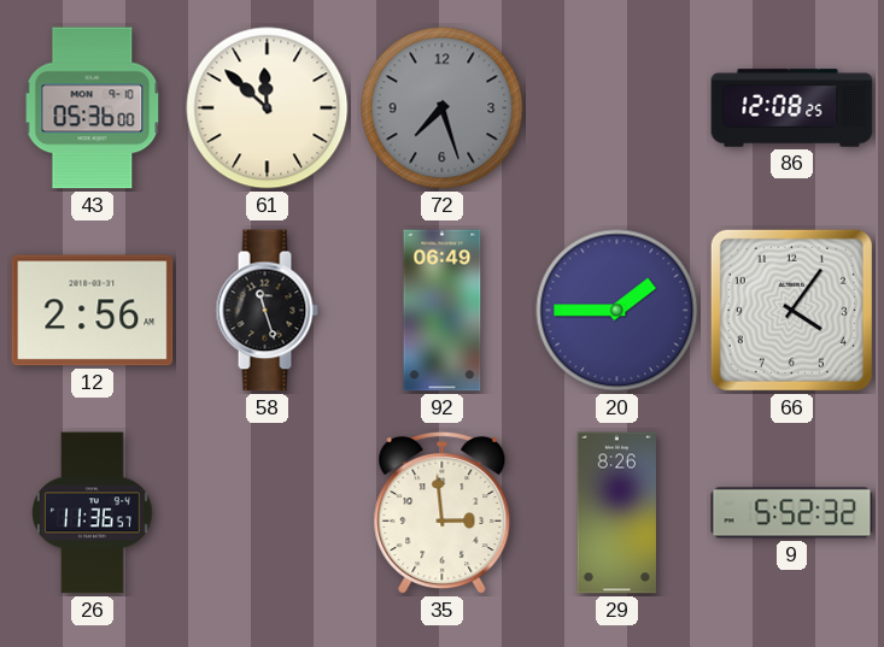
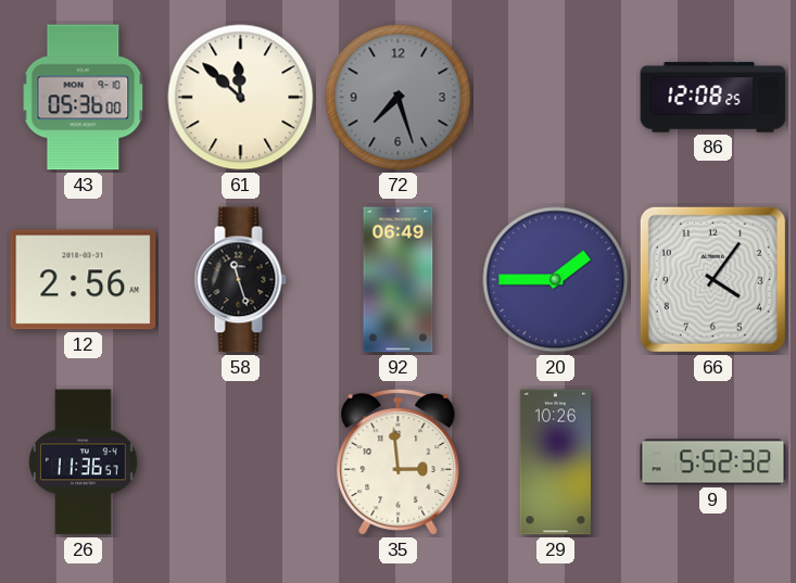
29: 8:26 -> 10:26 (555, 462)
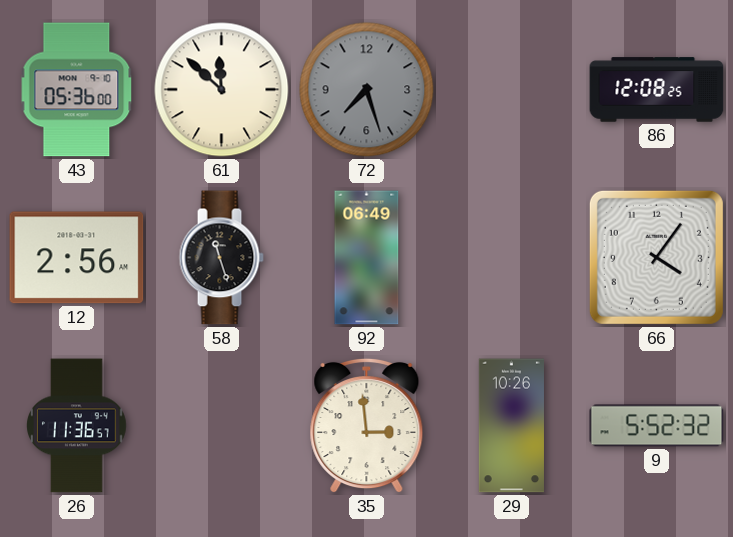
20: 1:45 -> none (556, 280)
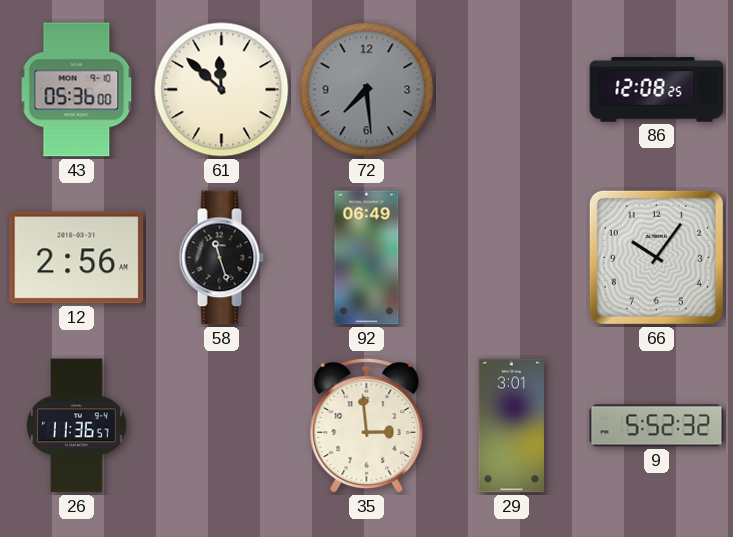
72: 7:27 -> 7:29 (367, 90)
66: 4:06 -> 10:06 (656, 257)
29: 10:26 -> 3:01 (511, 426)
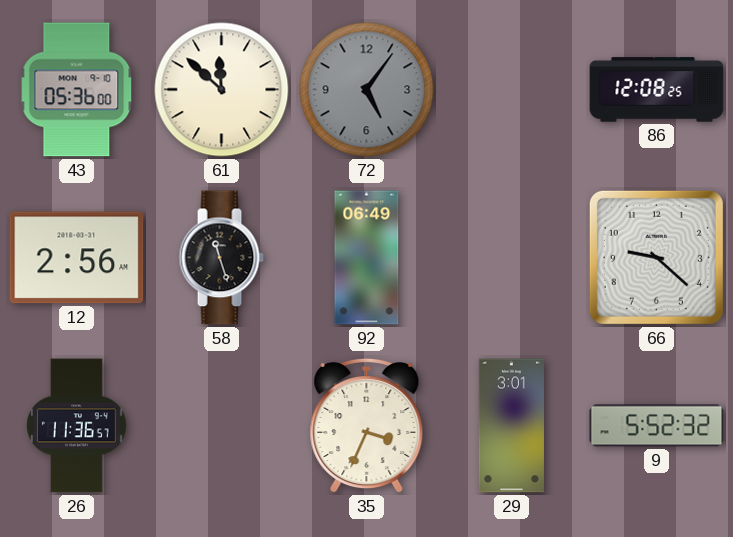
72: 7:29 -> 5:06 (367, 90)
66: 10:06 -> 9:22 (656, 257)
35: 2:59 -> 3:34 (367, 426)
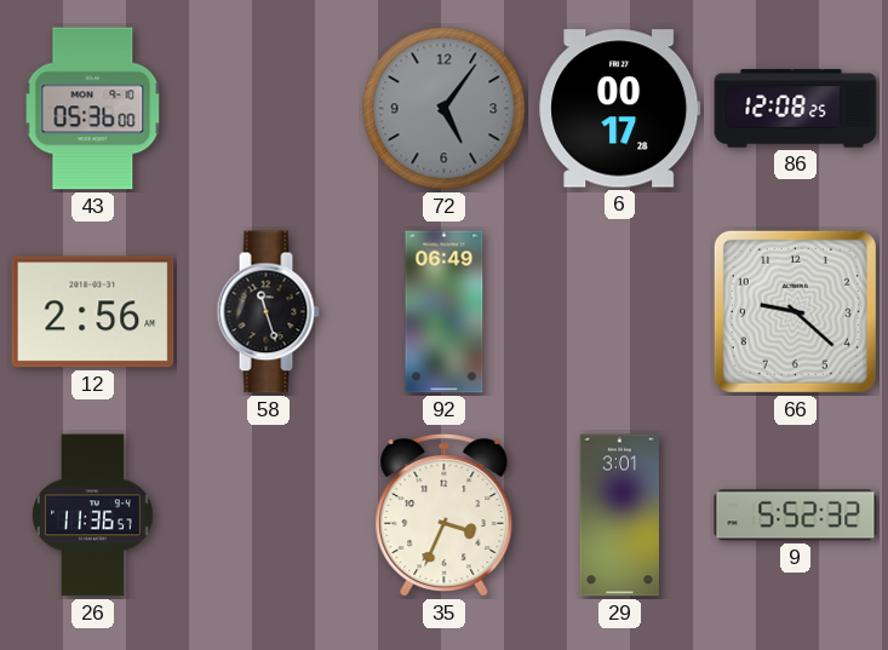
61: 11:52 -> none (222, 90)
6: none -> 00:17 (620, 109)
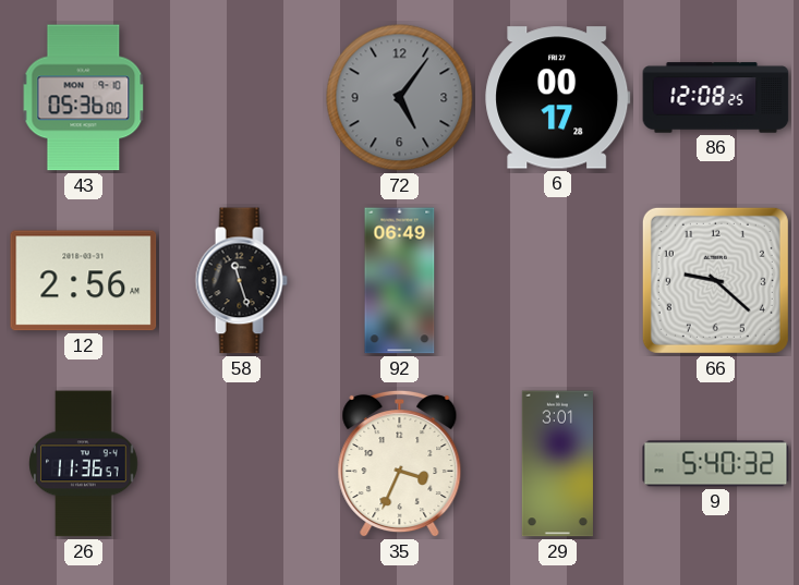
9: 5:52 -> 5:40 (716, 464)
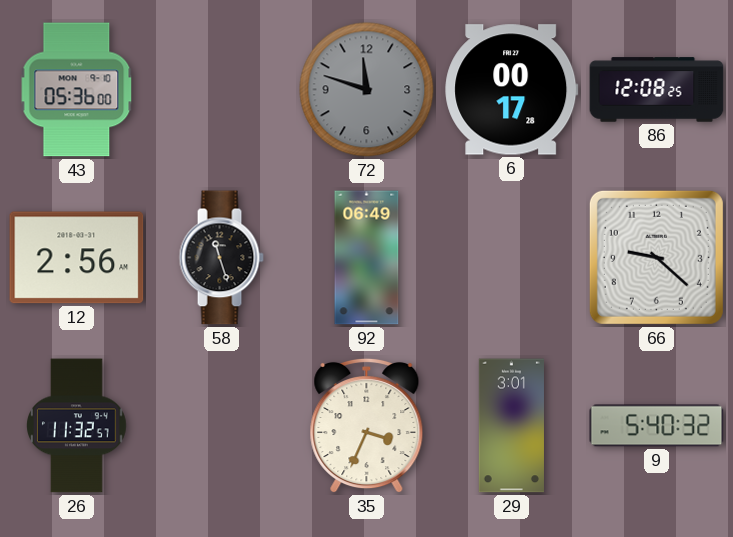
72: 5:06 -> 11:48 (367, 90)
26: 11:36 -> 11:32 (77, 426)
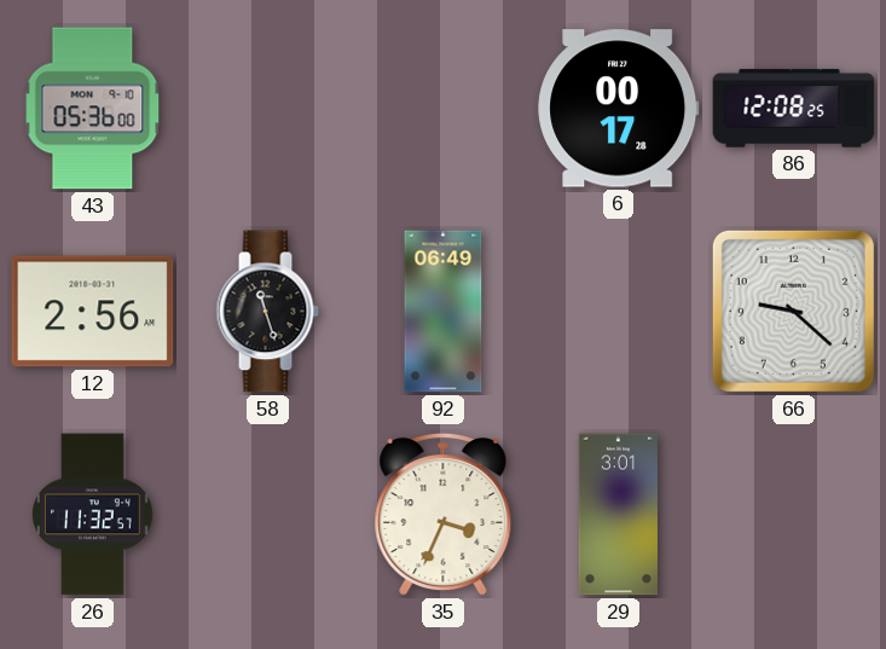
72: 11:48 -> none (367, 90)
9: 5:40 -> none (657, 426)
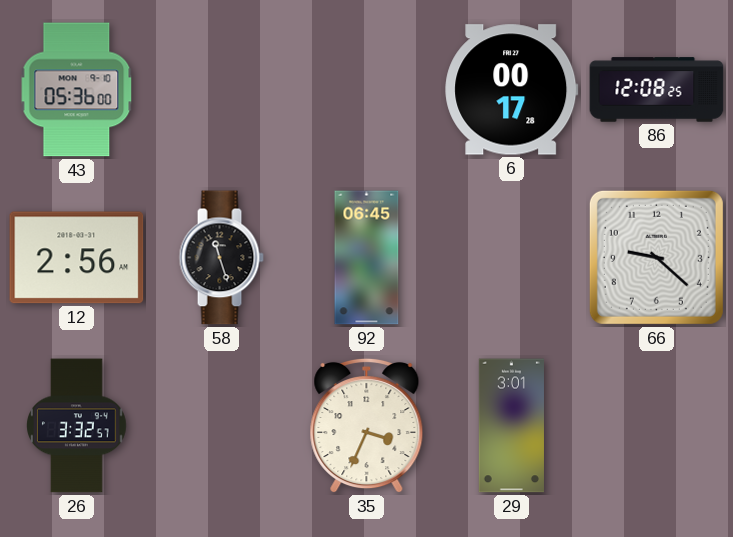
92: 06:49 -> 06:45 (367, 258)
26: 11:32 -> 3:32 (77, 426)
